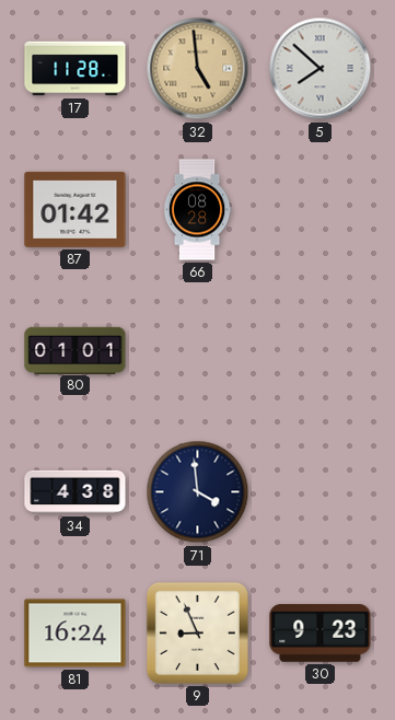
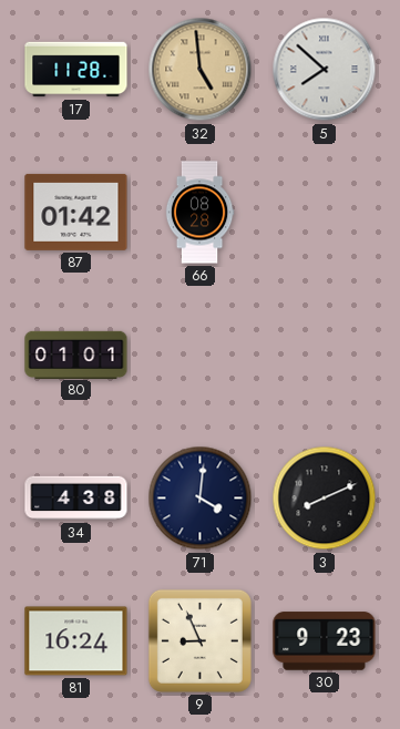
71: 3:59 -> 4:01 (201, 499)
3: none -> 8:11 (325, 499)
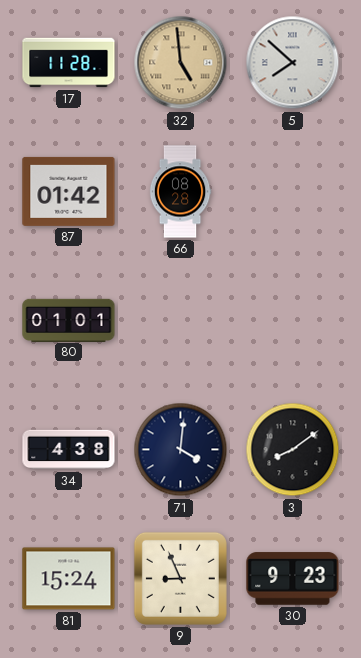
3: 8:11 -> 8:09 (293, 450)
81: 16:24 -> 15:24 (69, 579)
